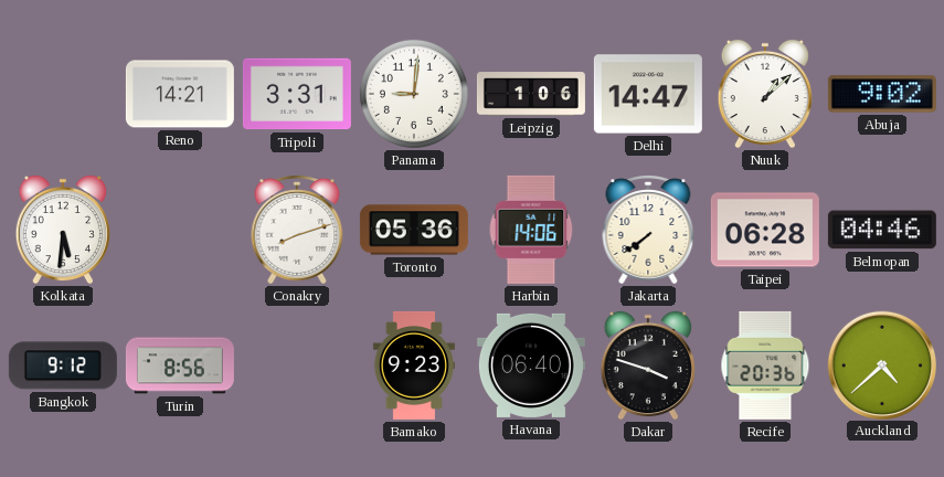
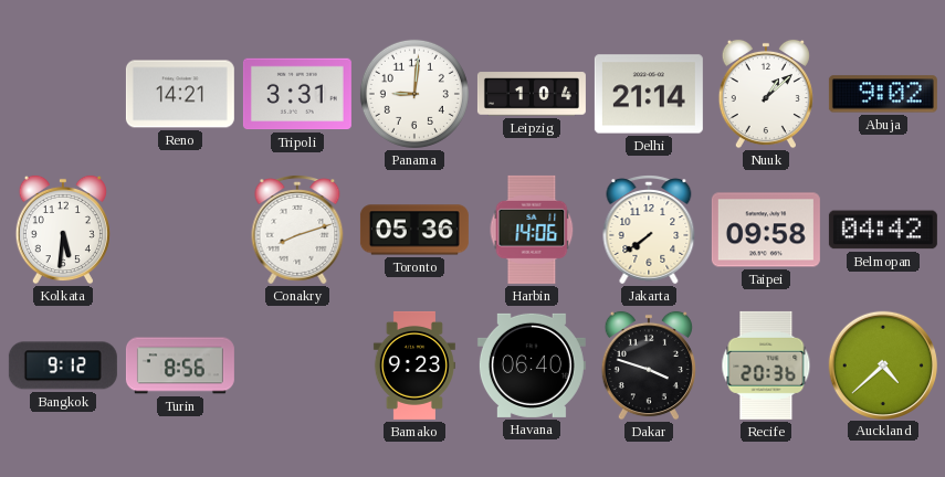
Leipzig: 1:06 -> 1:04 (532, 94)
Delhi: 14:47 -> 21:14 (649, 94)
Taipei: 06:28 -> 09:58 (766, 230)
Belmopan: 04:46 -> 04:42 (883, 230)
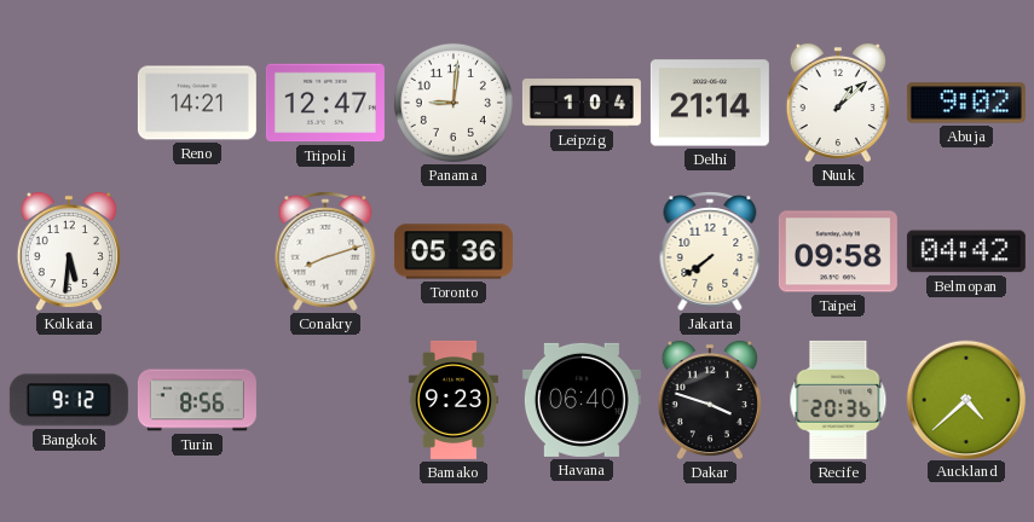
Tripoli: 3:31 -> 12:47 (325, 103)
Harbin: 14:06 -> none (532, 230)
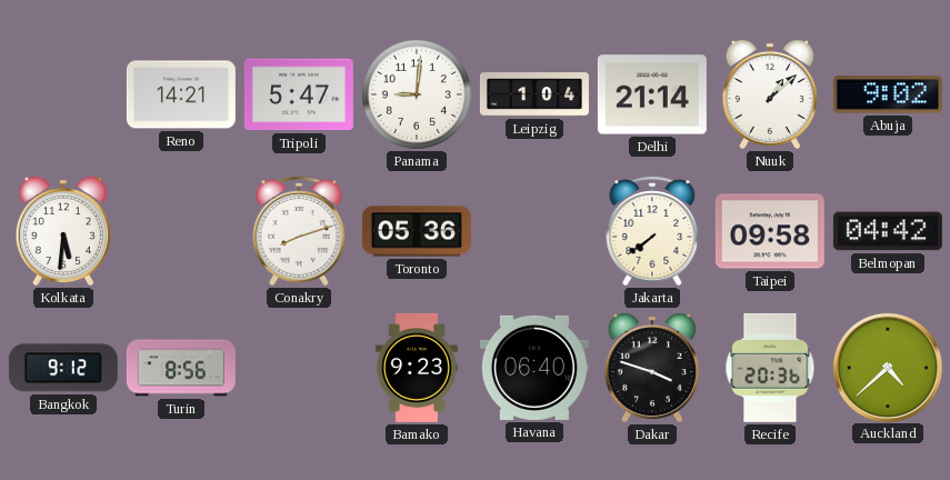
Tripoli: 12:47 -> 5:47 (299, 94)
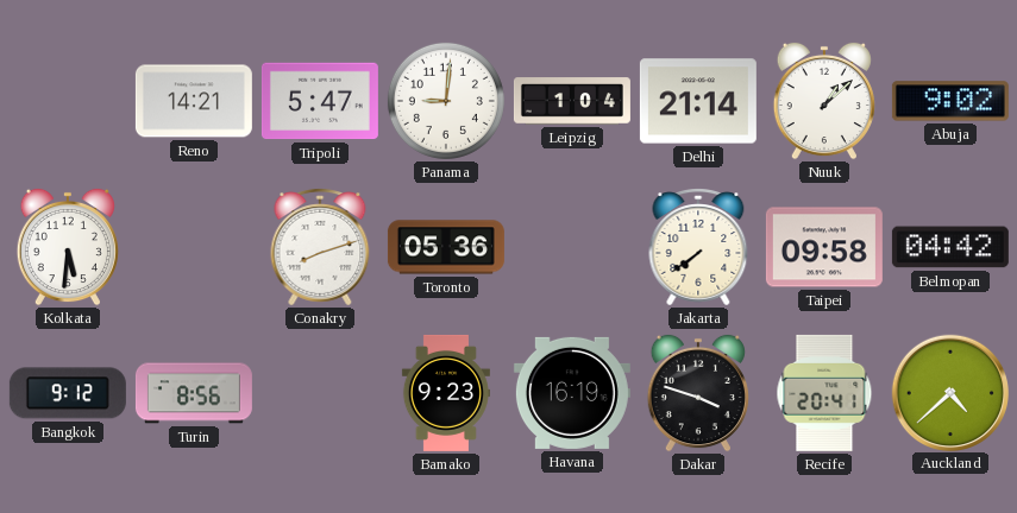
Havana: 06:40 -> 16:19 (572, 393)
Recife: 20:36 -> 20:41 (824, 393)
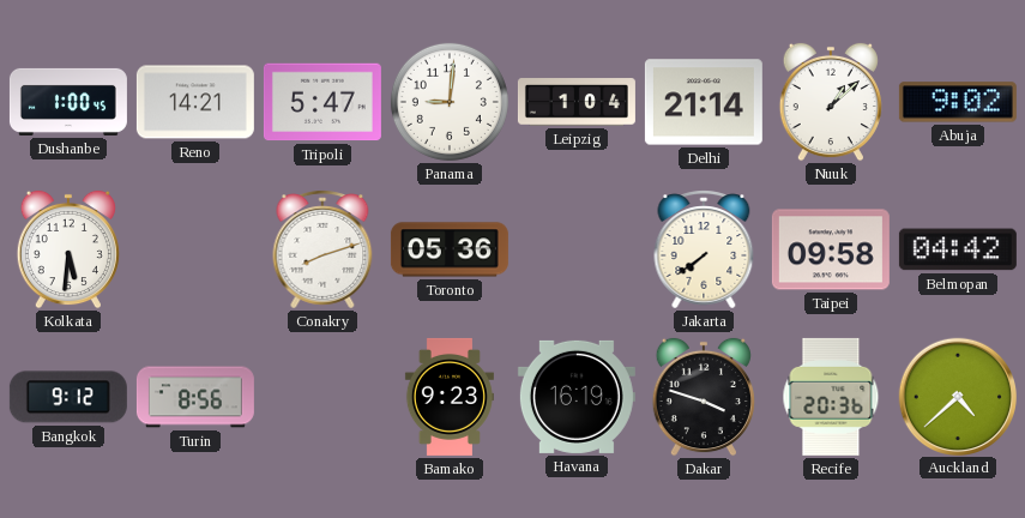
Dushanbe: none -> 1:00 (68, 102)
Recife: 20:41 -> 20:36 (831, 397)
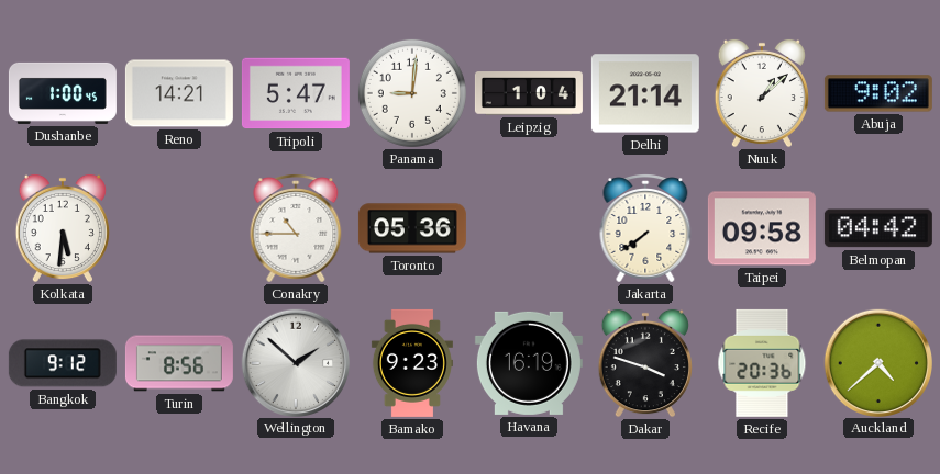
Conakry: 8:12 -> 10:45 (296, 228)
Wellington: none -> 1:52 (295, 362)
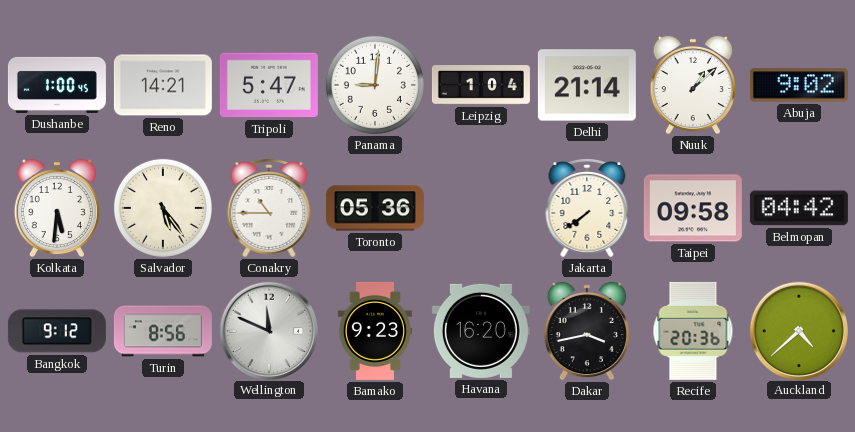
Salvador: none -> 5:24 (163, 208)
Wellington: 1:52 -> 11:49 (268, 330)
Havana: 16:19 -> 16:20 (481, 331)
Dakar: 3:48 -> 3:43 (587, 331)
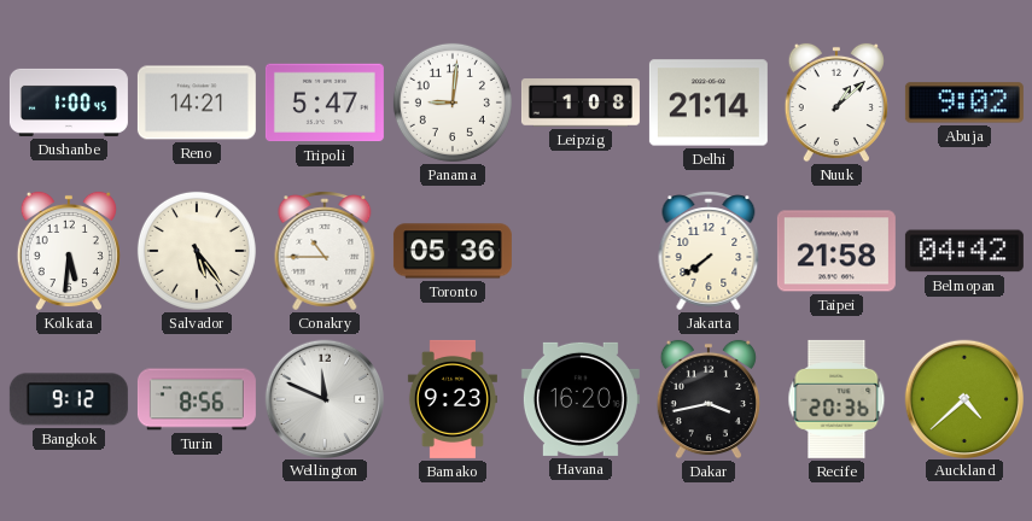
Leipzig: 1:04 -> 1:08 (581, 103)
Taipei: 09:58 -> 21:58 (836, 251)
